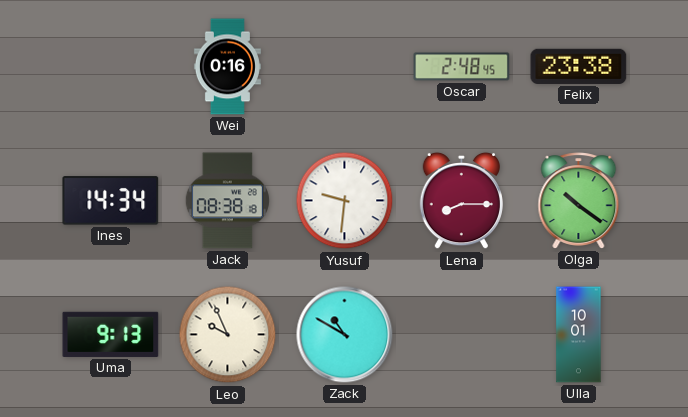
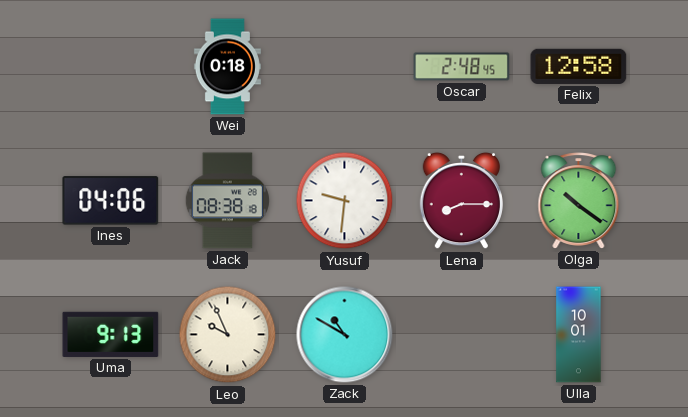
Wei: 0:16 -> 0:18 (227, 67)
Felix: 23:38 -> 12:58 (579, 66)
Ines: 14:34 -> 04:06 (111, 201)
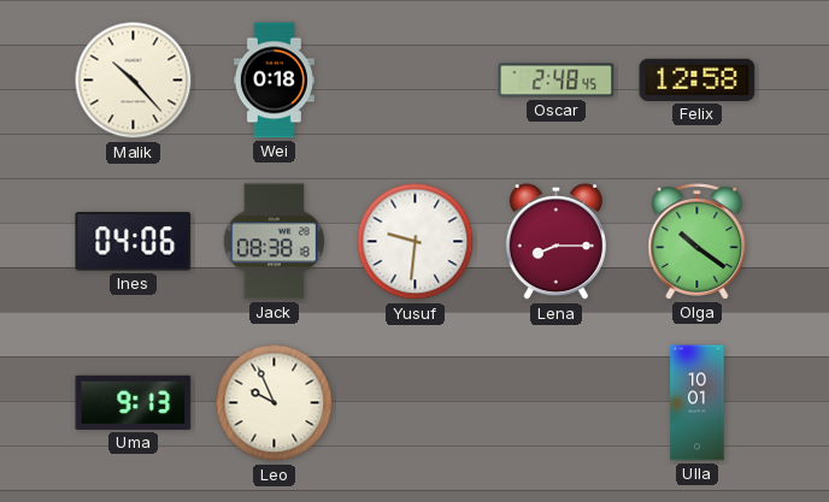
Malik: none -> 10:23 (134, 81)
Zack: 10:50 -> none (345, 335)
